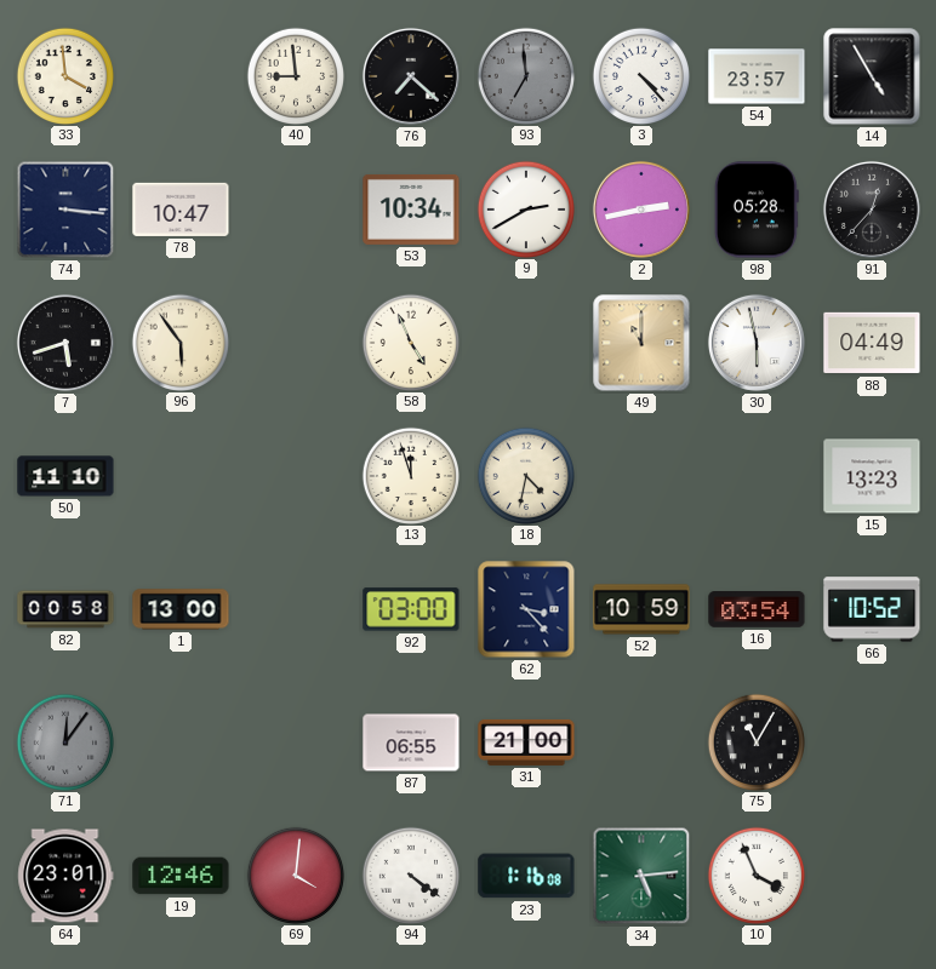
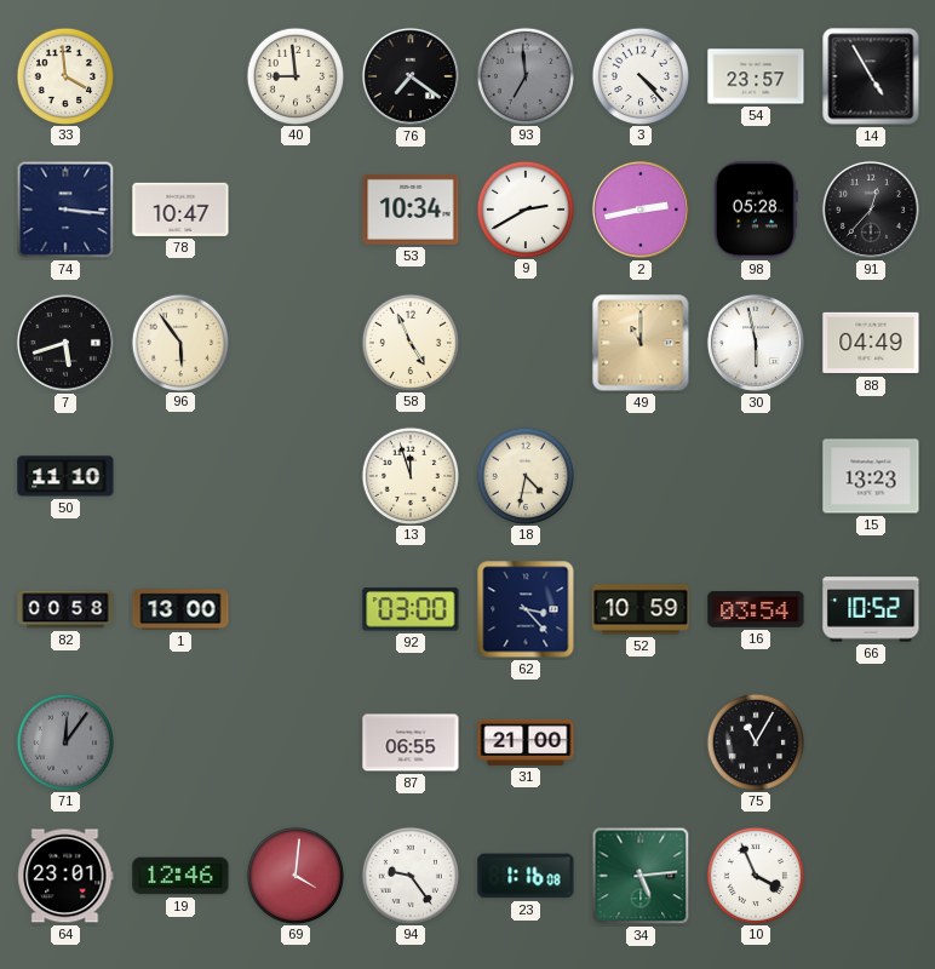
76: 7:22 -> 7:21 (411, 76)
94: 4:21 -> 9:24 (409, 875)
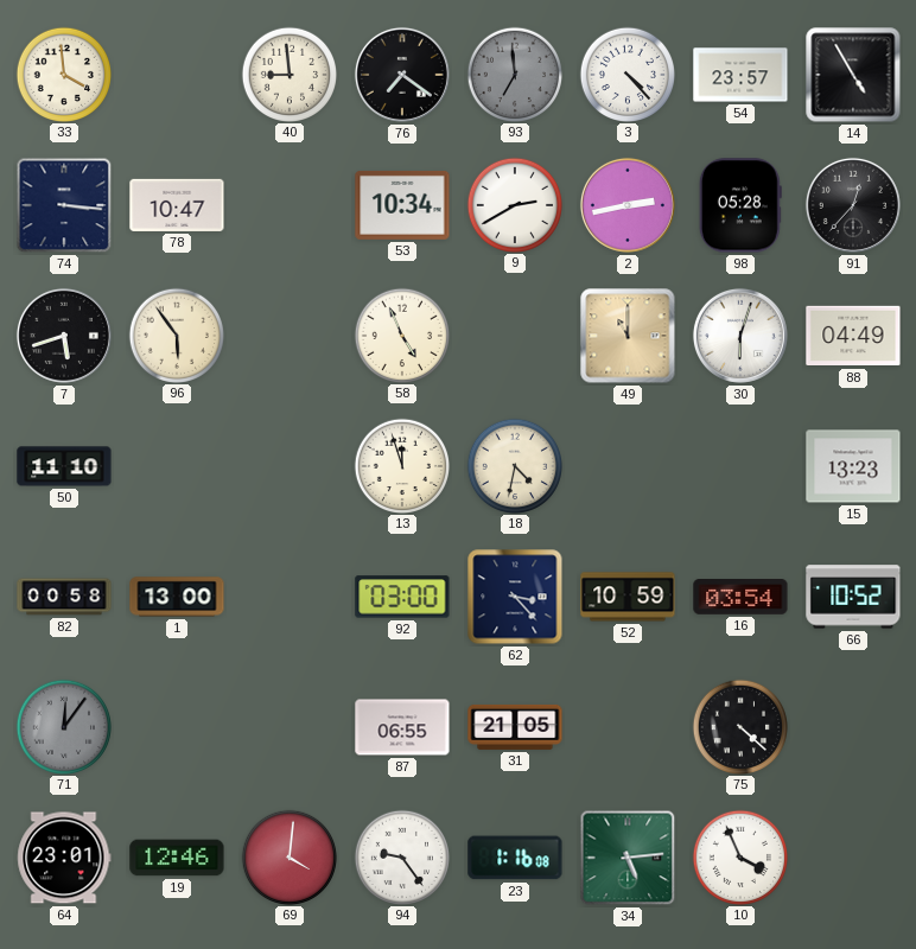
30: 5:58 -> 6:03 (740, 336)
31: 21:00 -> 21:05 (515, 727)
75: 11:05 -> 4:22 (739, 726)
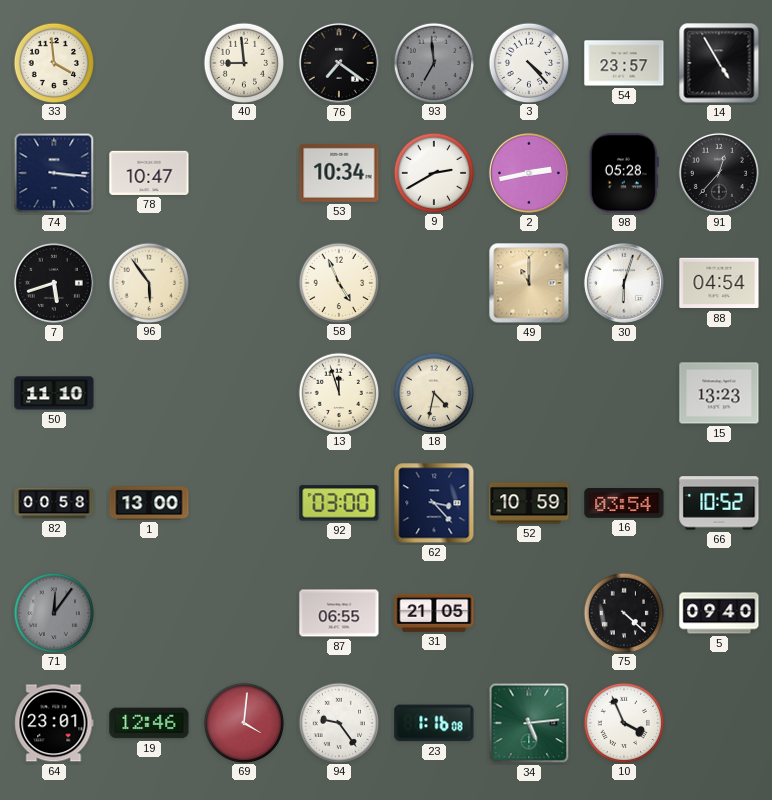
88: 04:49 -> 04:54 (719, 283)
5: none -> 09:40 (719, 613)
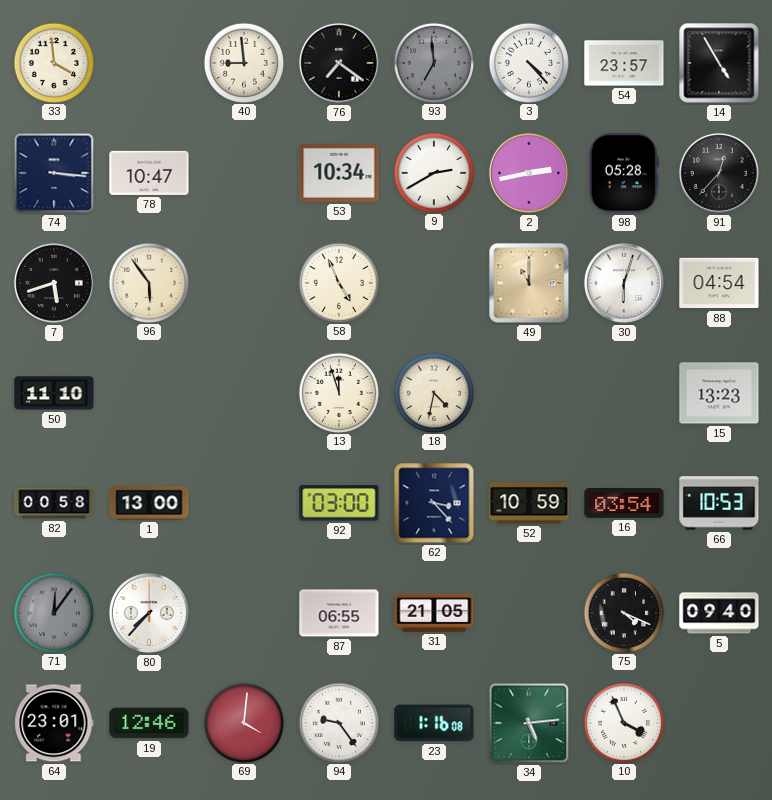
66: 10:52 -> 10:53 (719, 503)
80: none -> 7:37 (149, 613)
75: 4:22 -> 4:19 (623, 612)
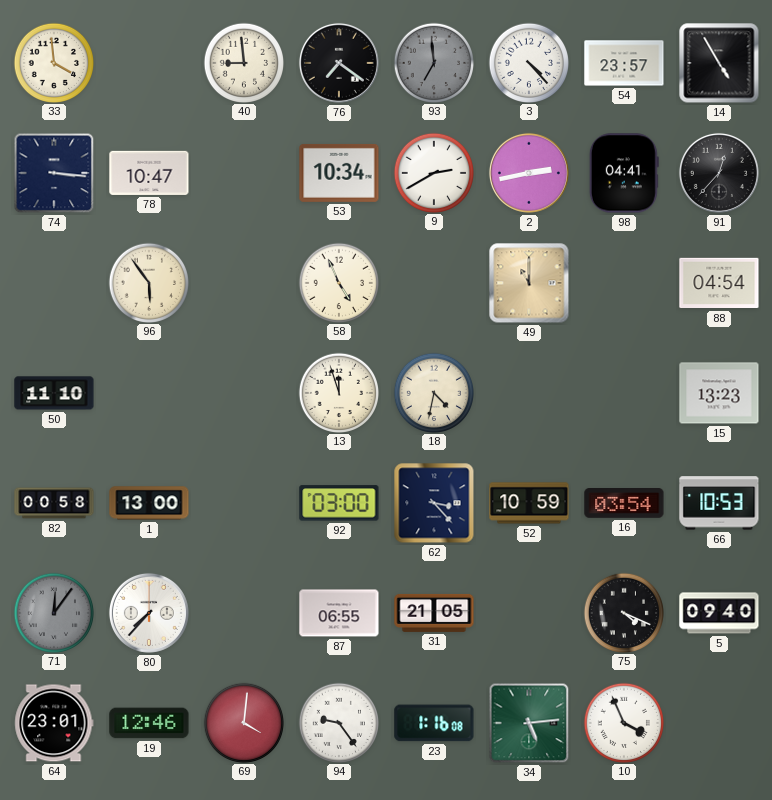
98: 05:28 -> 04:41 (624, 173)
7: 5:42 -> none (54, 283)
30: 6:03 -> none (624, 283)
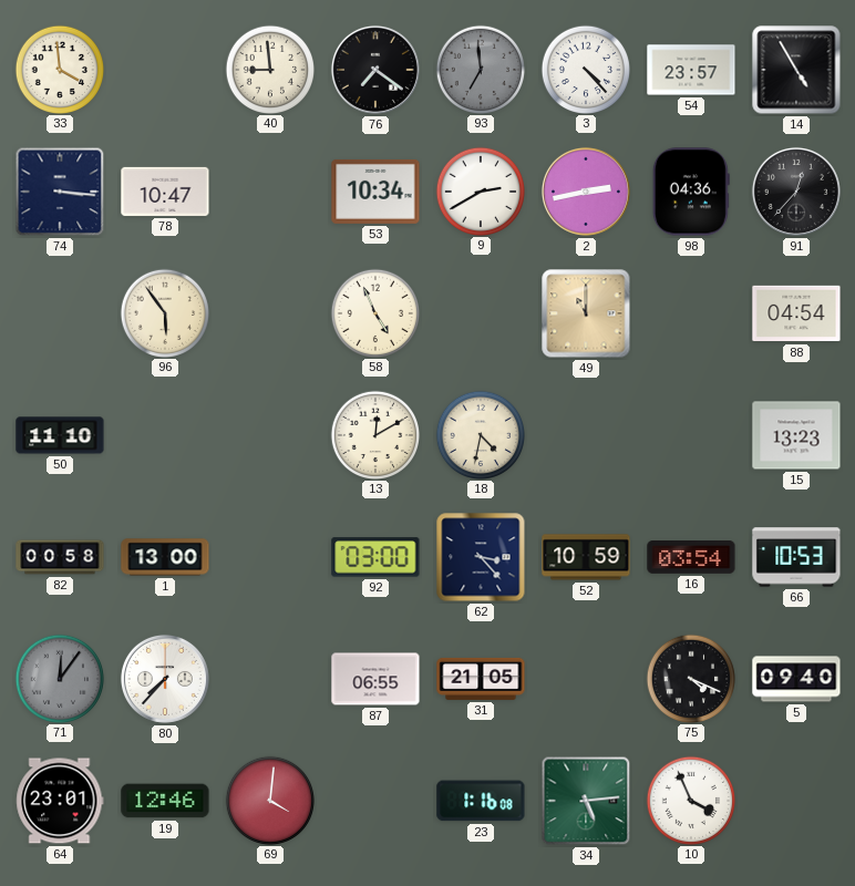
98: 04:41 -> 04:36 (691, 192)
13: 11:57 -> 12:10 (374, 434)
94: 9:24 -> none (338, 722)
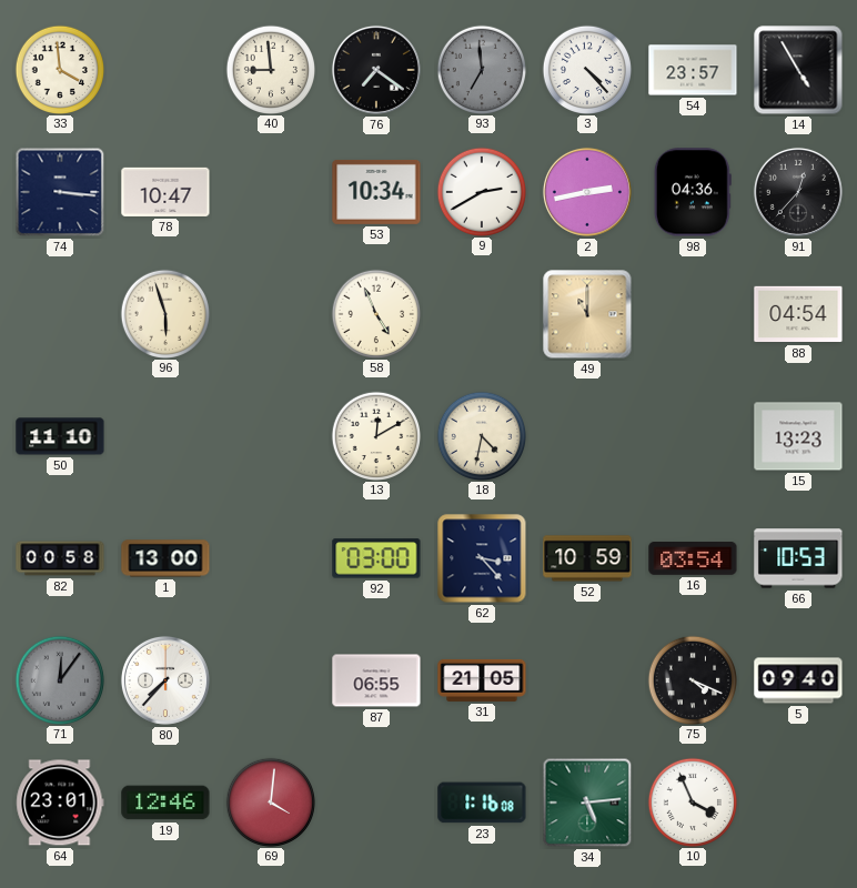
96: 5:54 -> 5:57 (164, 313)
